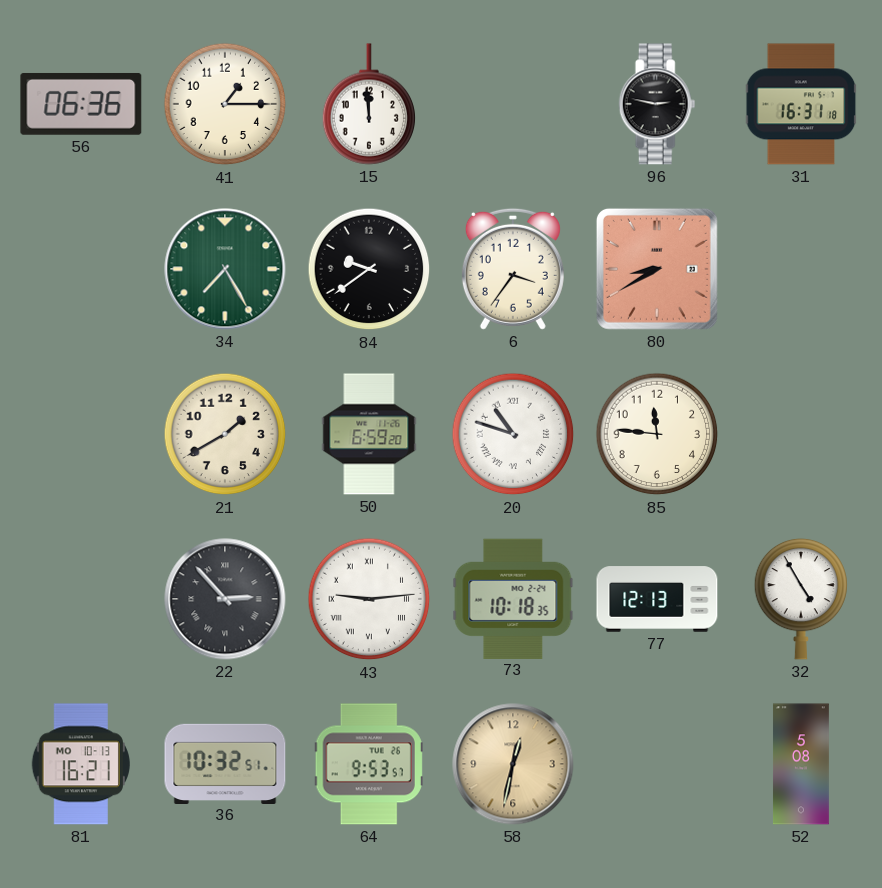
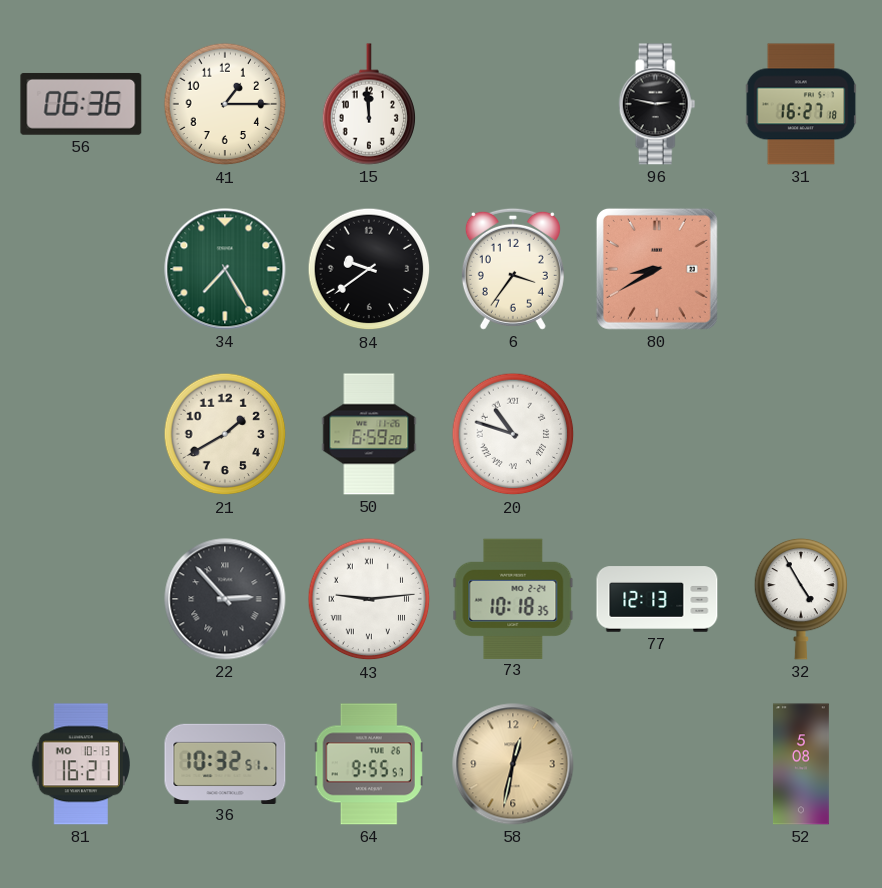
31: 16:31 -> 16:27 (801, 104)
85: 11:46 -> none (657, 434)
64: 9:53 -> 9:55 (369, 764)
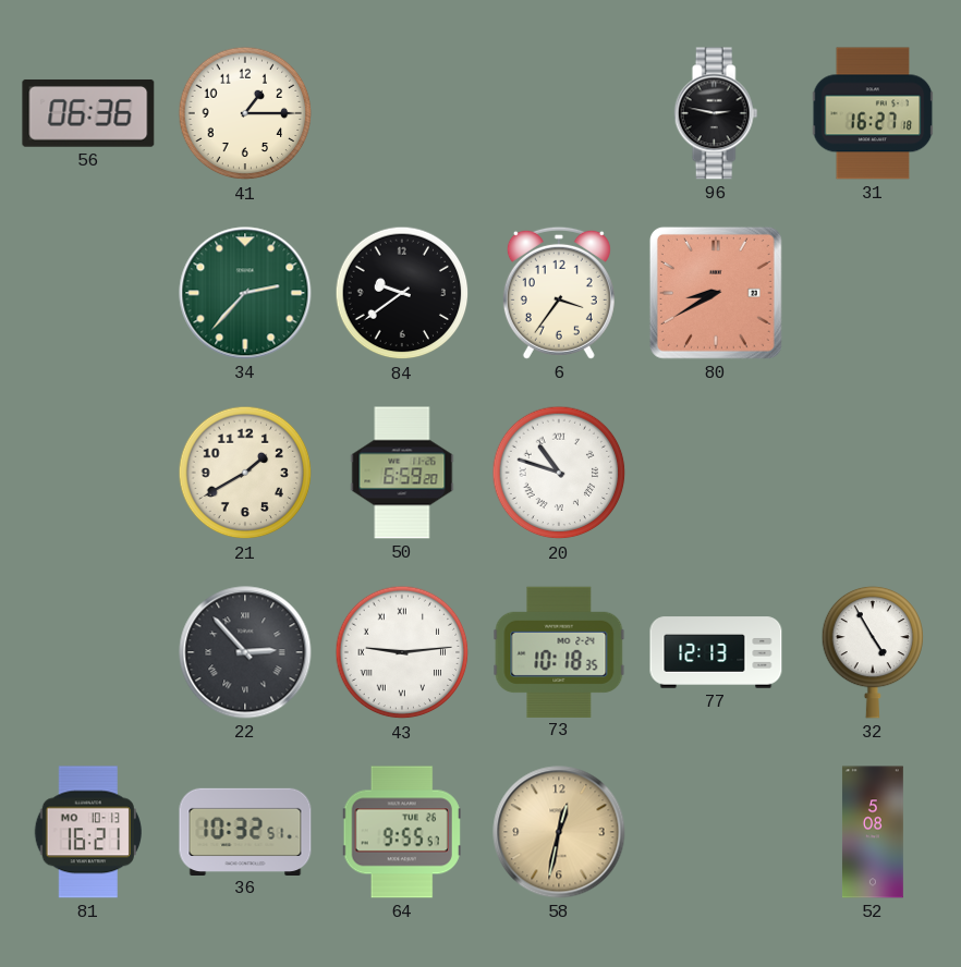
15: 11:59 -> none (369, 104)
34: 7:25 -> 2:37 (245, 293)
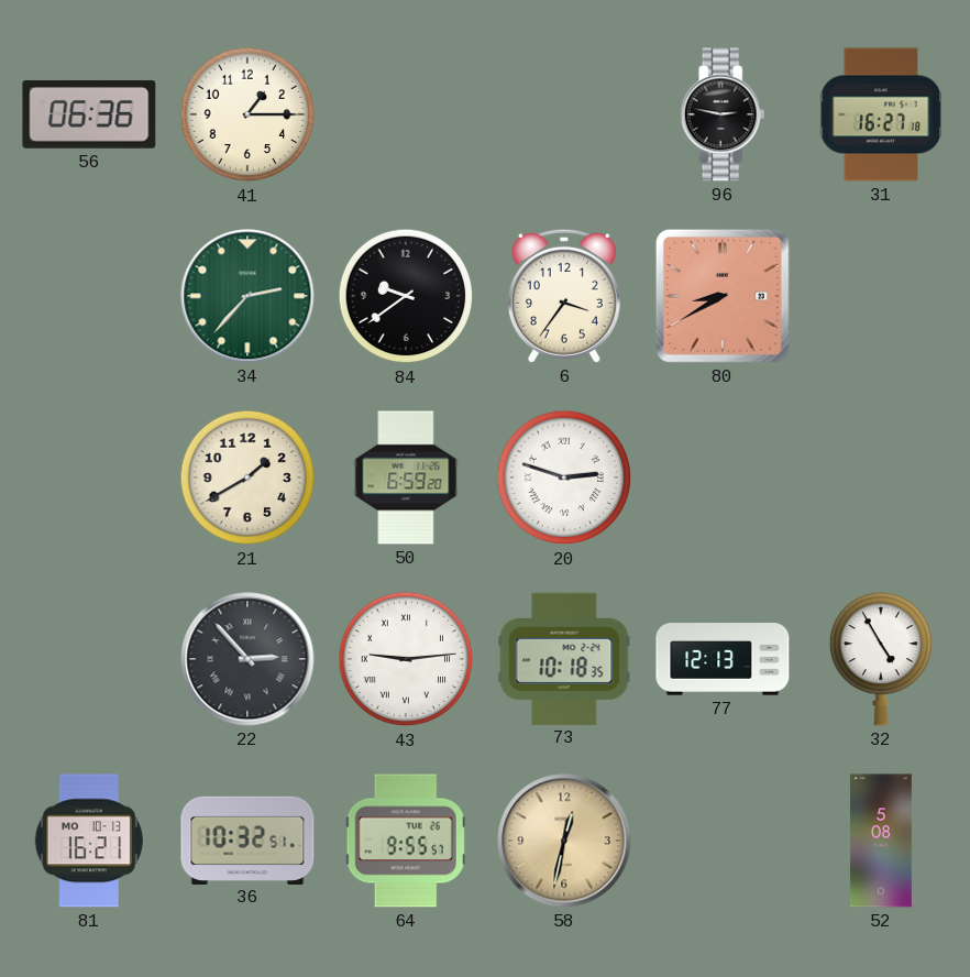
20: 10:48 -> 2:48 (564, 477)
